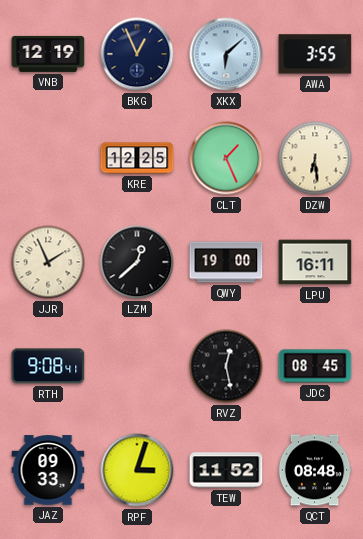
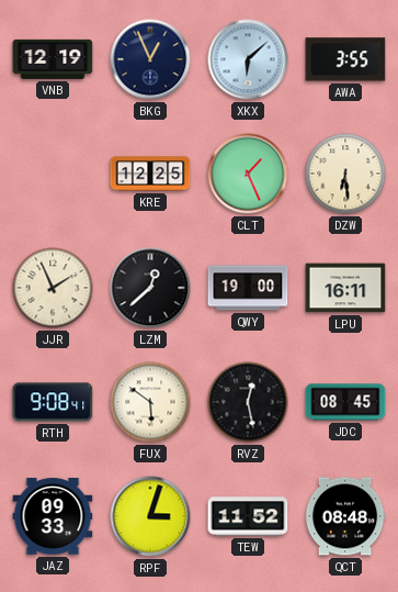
FUX: none -> 5:51 (150, 402)
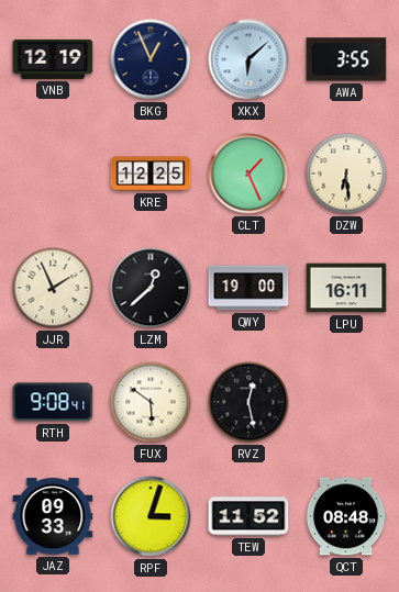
JDC: 08:45 -> none (345, 402)
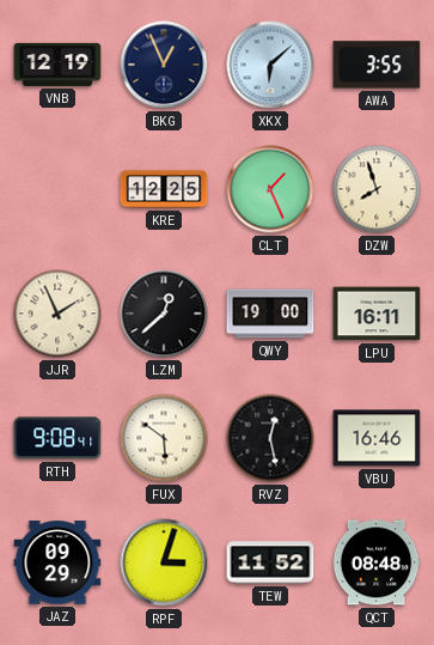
DZW: 6:29 -> 7:57 (377, 189)
VBU: none -> 16:46 (377, 438)
JAZ: 09:33 -> 09:29 (57, 562)
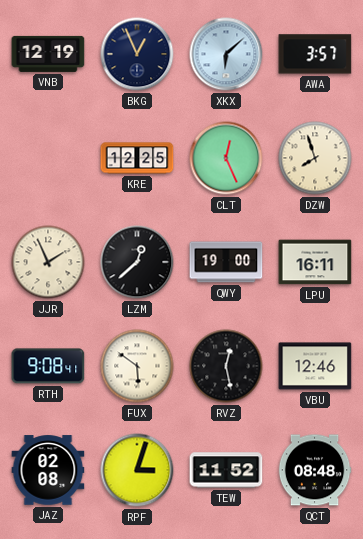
AWA: 3:55 -> 3:57 (315, 54)
CLT: 1:26 -> 12:26 (226, 158)
VBU: 16:46 -> 12:46 (315, 366)
JAZ: 09:29 -> 02:08 (48, 470)
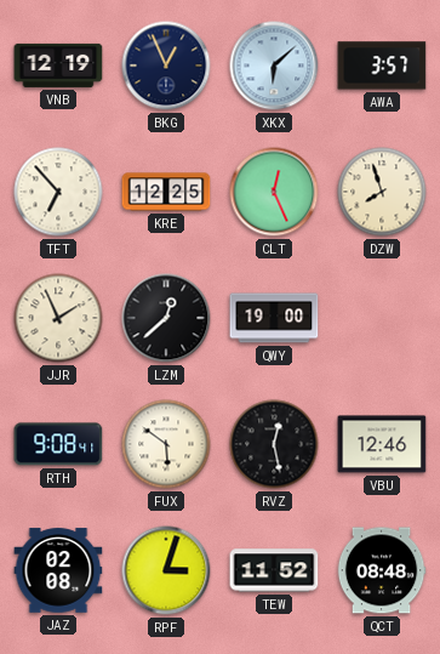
TFT: none -> 6:53 (58, 192)
LPU: 16:11 -> none (315, 262)
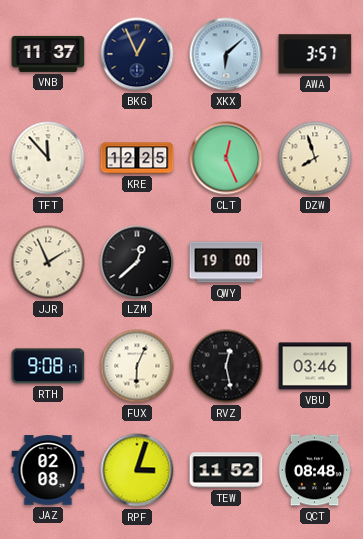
VNB: 12:19 -> 11:37 (48, 54)
TFT: 6:53 -> 11:53 (48, 158)
RTH: 9:08:41 -> 9:08:17 (48, 366)
FUX: 5:51 -> 6:04 (137, 366)
VBU: 12:46 -> 03:46 (315, 366)
